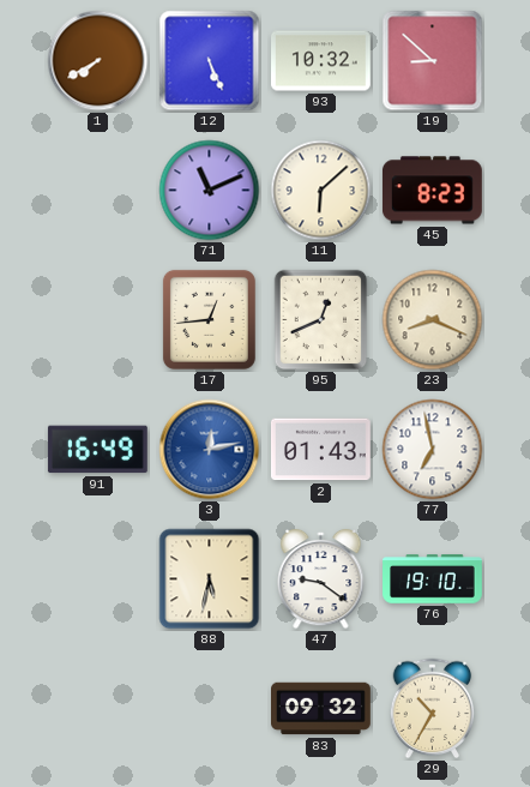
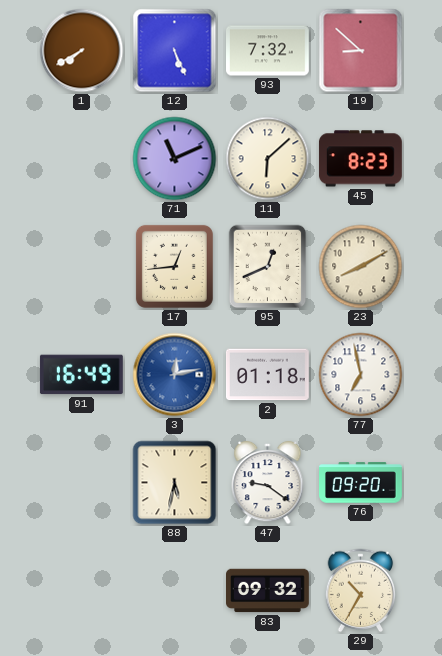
93: 10:32 -> 7:32 (268, 51)
23: 8:19 -> 8:10 (361, 267)
2: 01:43 -> 01:18 (268, 375)
76: 19:10 -> 09:20 (361, 483)
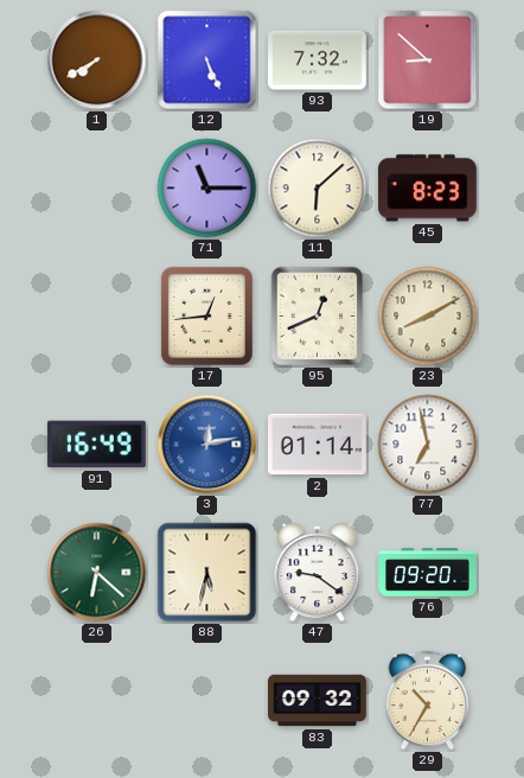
71: 11:11 -> 11:15 (207, 189)
2: 01:18 -> 01:14 (318, 445)
26: none -> 6:22 (97, 573)
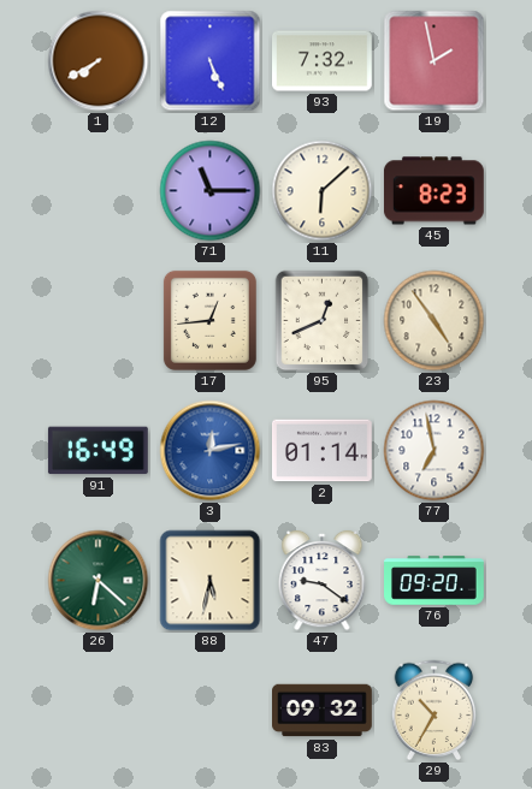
19: 8:52 -> 1:58 (435, 61)
23: 8:10 -> 4:54 (435, 321)
